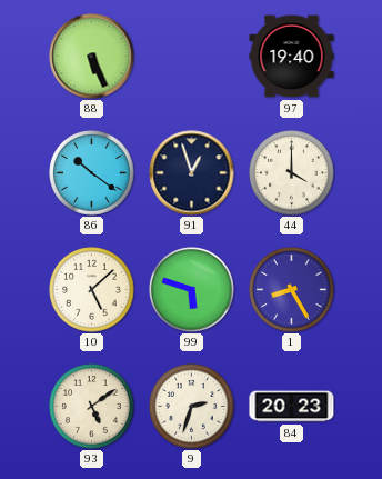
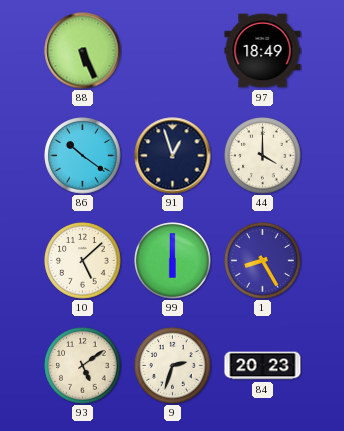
97: 19:40 -> 18:49 (263, 51)
99: 5:48 -> 6:00 (173, 261)
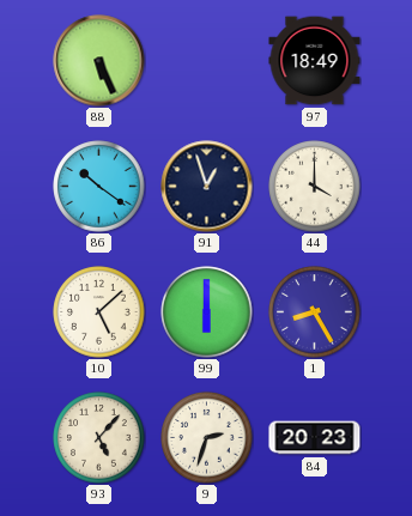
93: 5:09 -> 5:07 (99, 438)
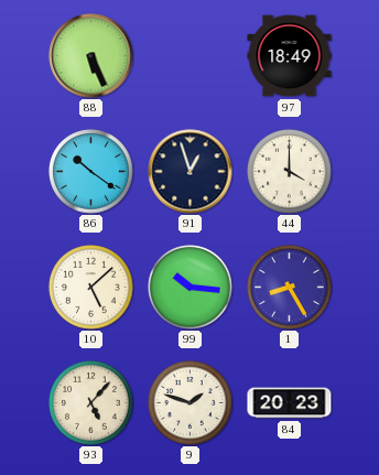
99: 6:00 -> 10:16 (191, 288)
9: 2:33 -> 1:48 (191, 403)
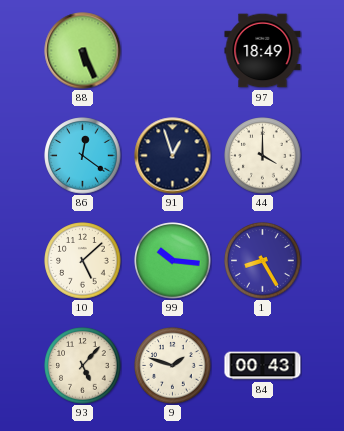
86: 10:21 -> 12:21 (83, 156)
84: 20:23 -> 00:43 (263, 366)
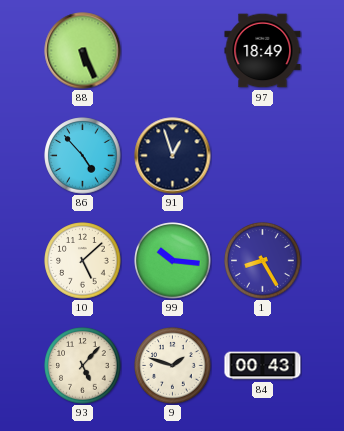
86: 12:21 -> 4:53 (83, 156)
44: 4:00 -> none (263, 156)
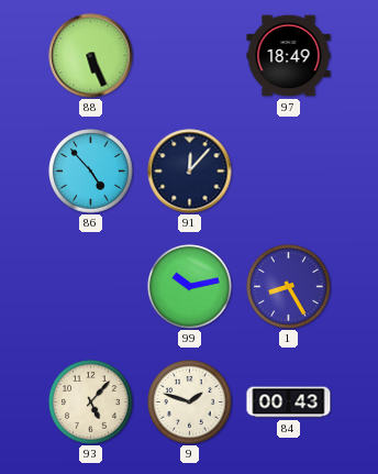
91: 12:57 -> 12:07 (190, 172)
10: 5:08 -> none (83, 261)
99: 10:16 -> 10:13 (190, 287)
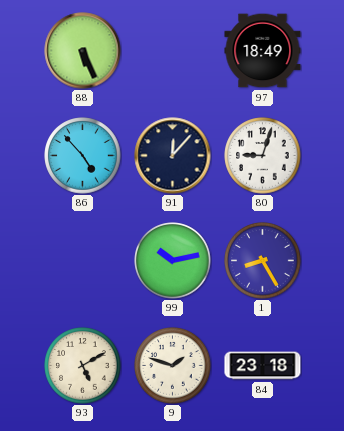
80: none -> 9:03 (263, 156)
93: 5:07 -> 5:10 (83, 366)
84: 00:43 -> 23:18 (263, 366)
